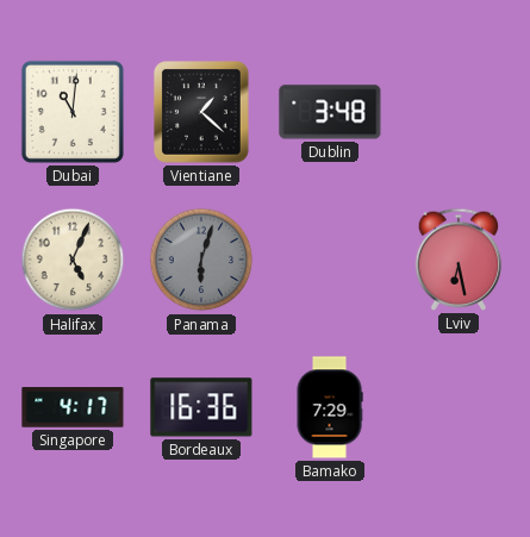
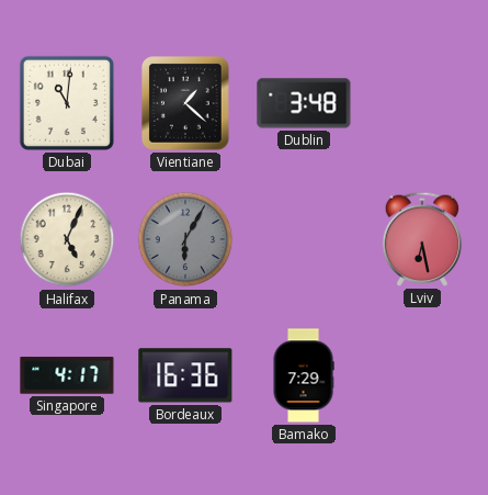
Panama: 6:03 -> 6:05 (185, 239)
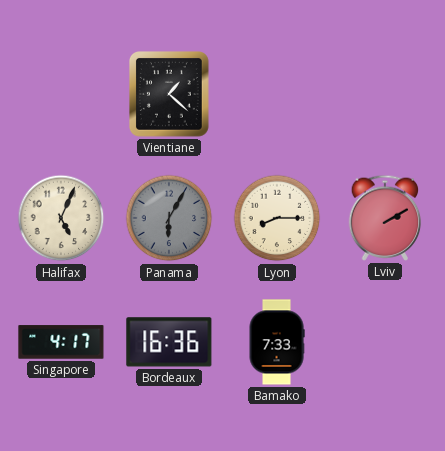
Dubai: 11:01 -> none (67, 103)
Dublin: 3:48 -> none (304, 103)
Lyon: none -> 8:15 (277, 218)
Lviv: 6:28 -> 2:10 (385, 218)
Bamako: 7:29 -> 7:33 (277, 342)
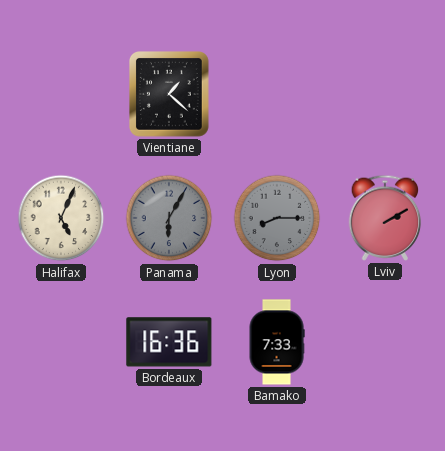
Lyon dial: cream -> grey (277, 218)
Singapore: 4:17 -> none (61, 342)
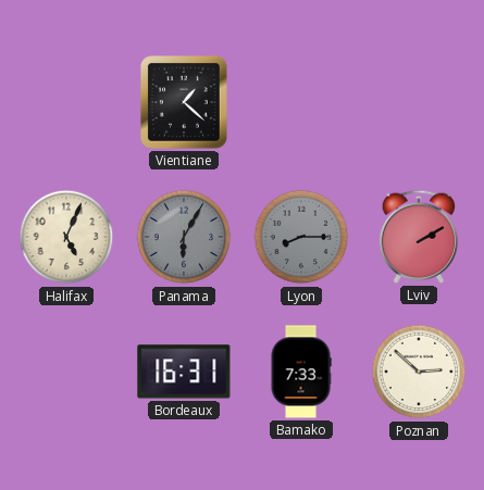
Bordeaux: 16:36 -> 16:31 (184, 372)
Poznan: none -> 2:52 (419, 372)
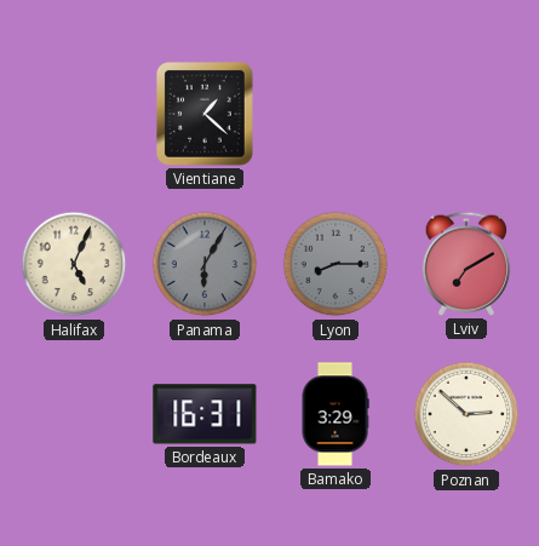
Lviv: 2:10 -> 7:10 (466, 264)
Bamako: 7:33 -> 3:29 (336, 414)
